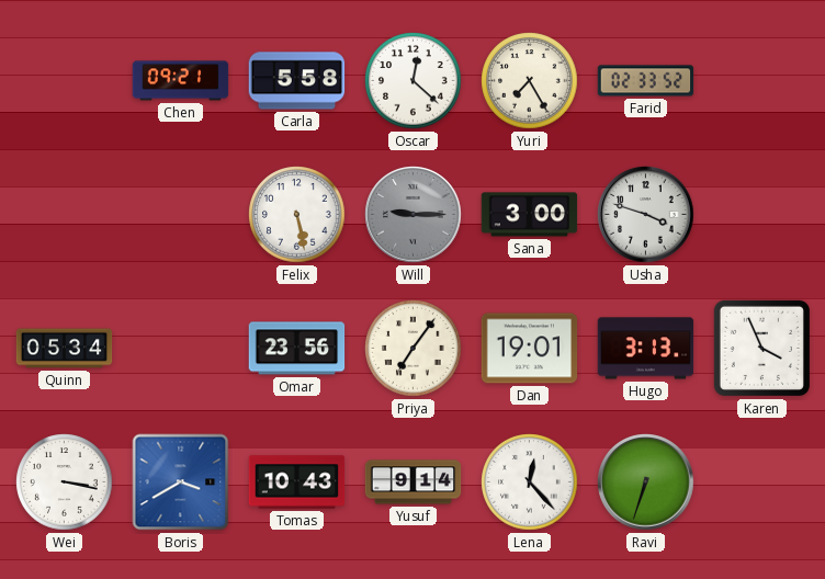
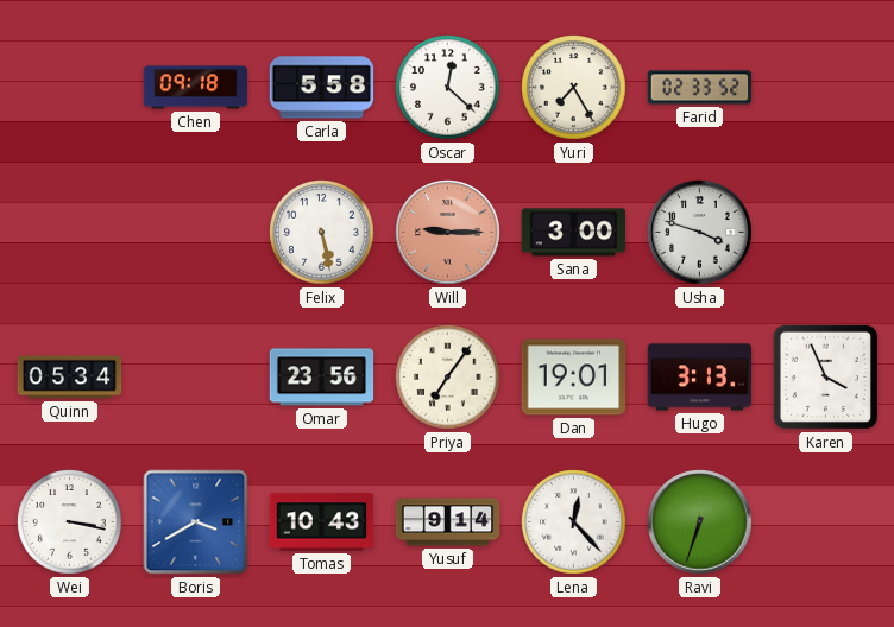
Chen: 09:21 -> 09:18 (196, 88)
Will dial: grey -> salmon (448, 233)
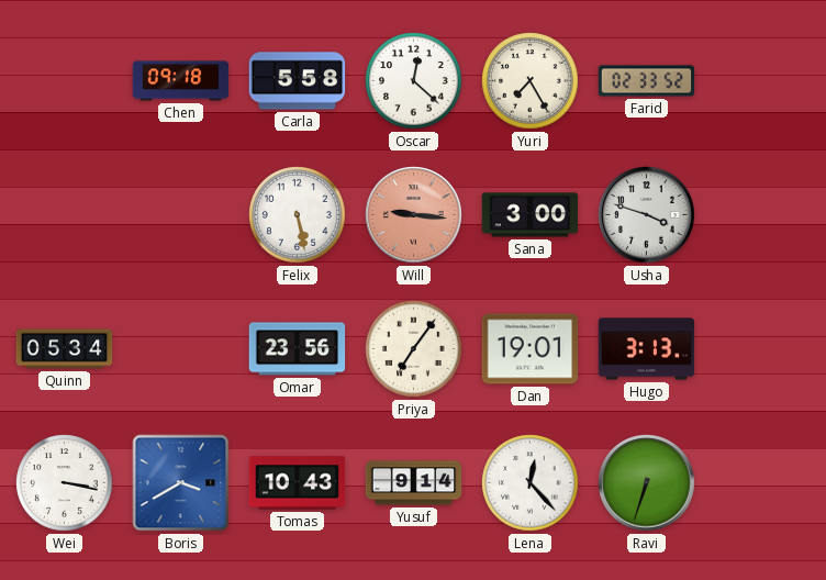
Will: 9:15 -> 9:16 (414, 215)
Karen: 3:56 -> none (825, 376)
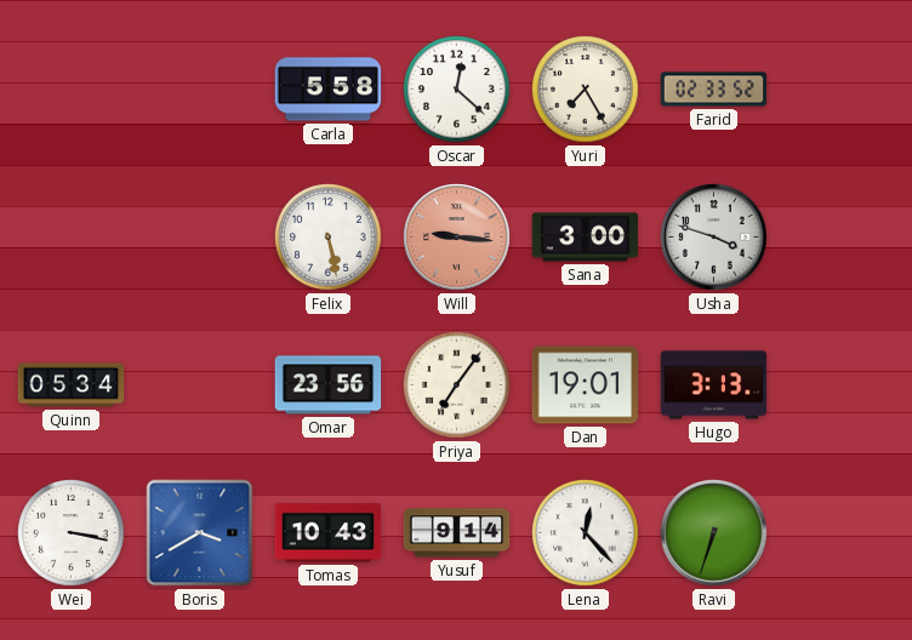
Chen: 09:18 -> none (181, 81)
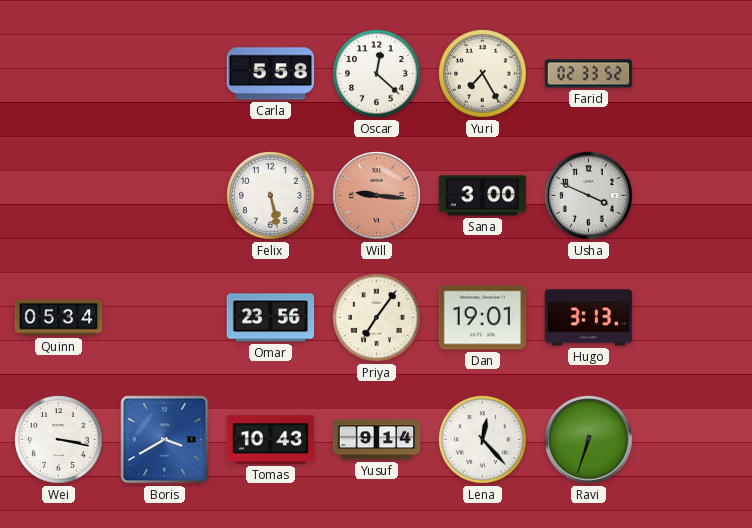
Usha: 3:48 -> 3:49 (589, 196)
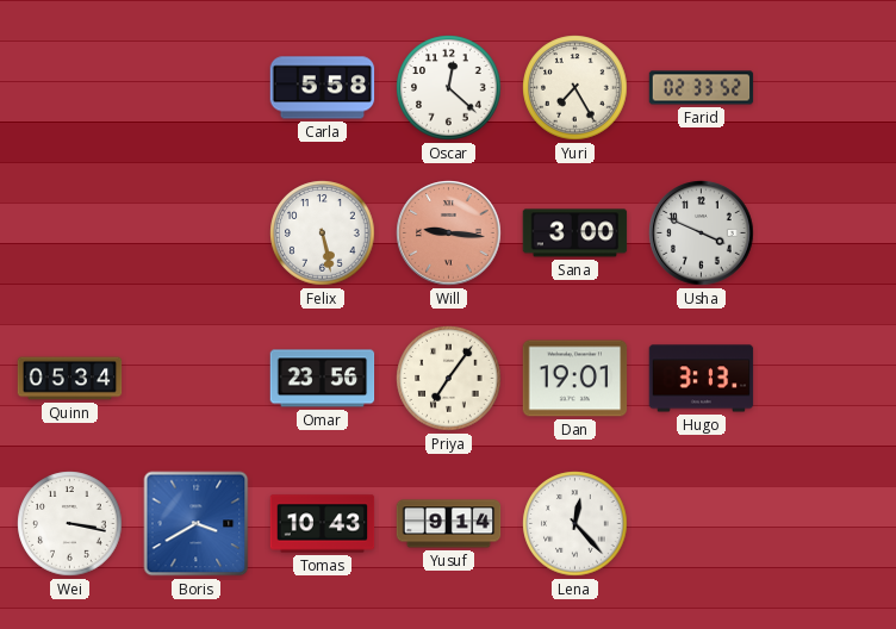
Ravi: 6:33 -> none (589, 440)
